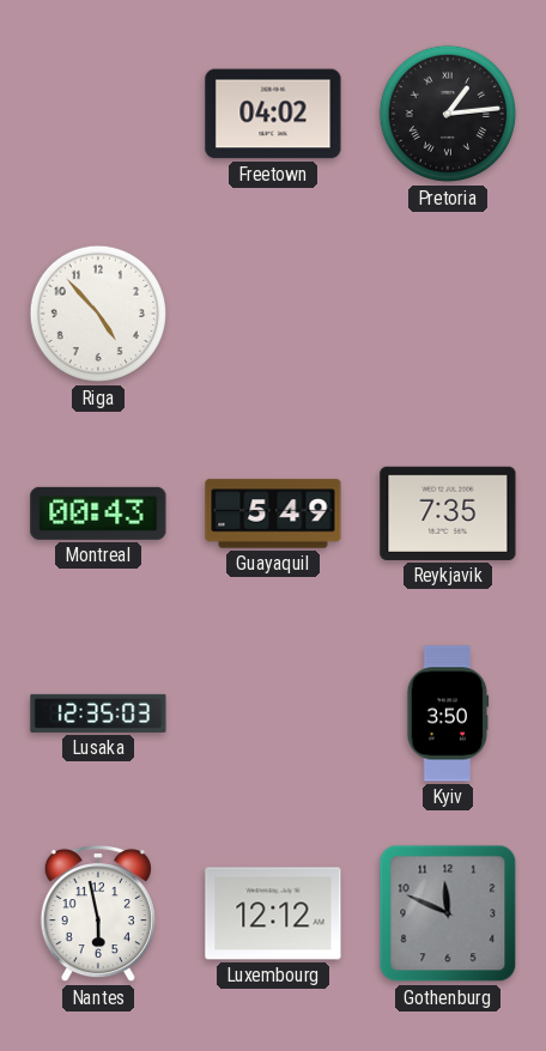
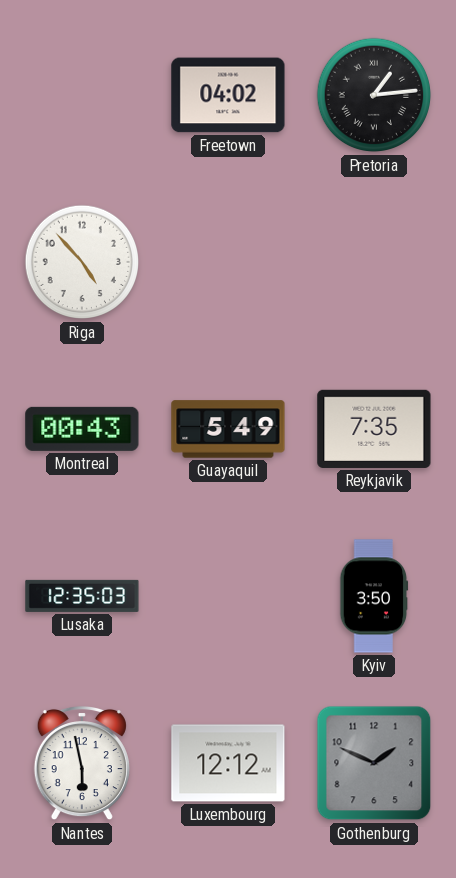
Gothenburg: 11:49 -> 1:49 (374, 763)
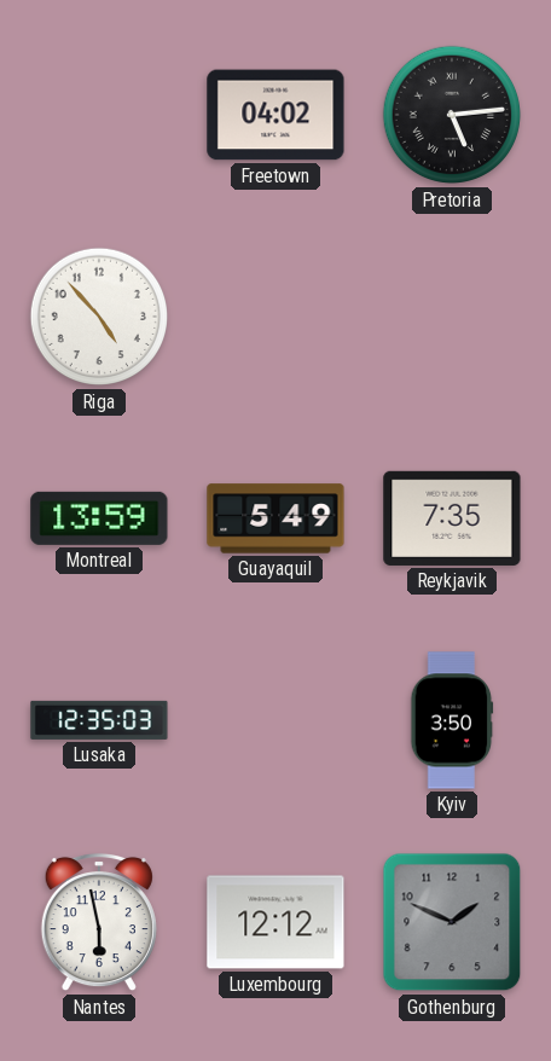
Pretoria: 1:14 -> 5:14 (452, 115)
Montreal: 00:43 -> 13:59 (99, 518)
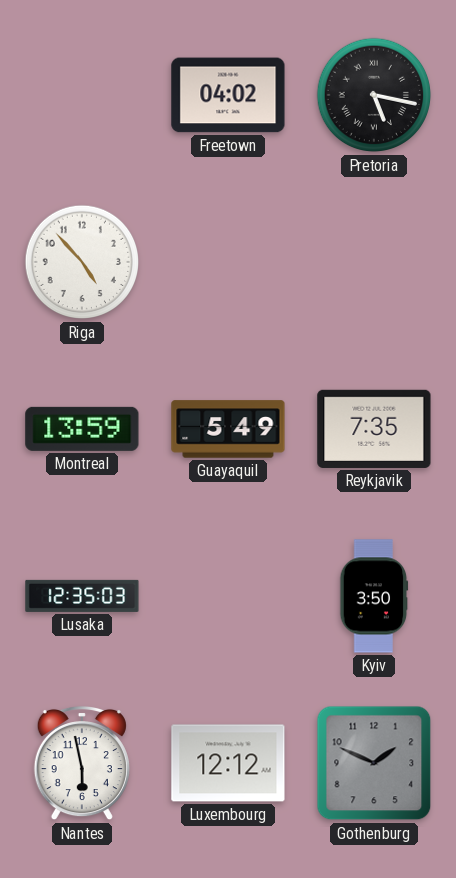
Pretoria: 5:14 -> 5:17 (374, 95)
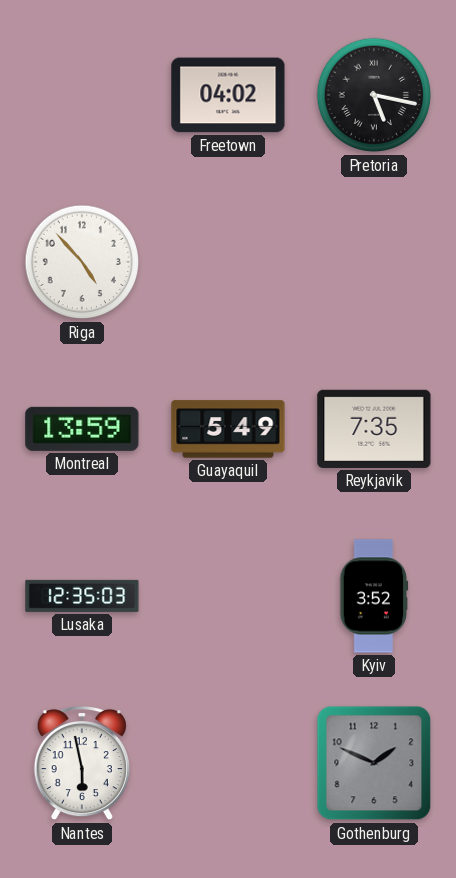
Kyiv: 3:50 -> 3:52 (374, 596)
Luxembourg: 12:12 -> none (228, 763)
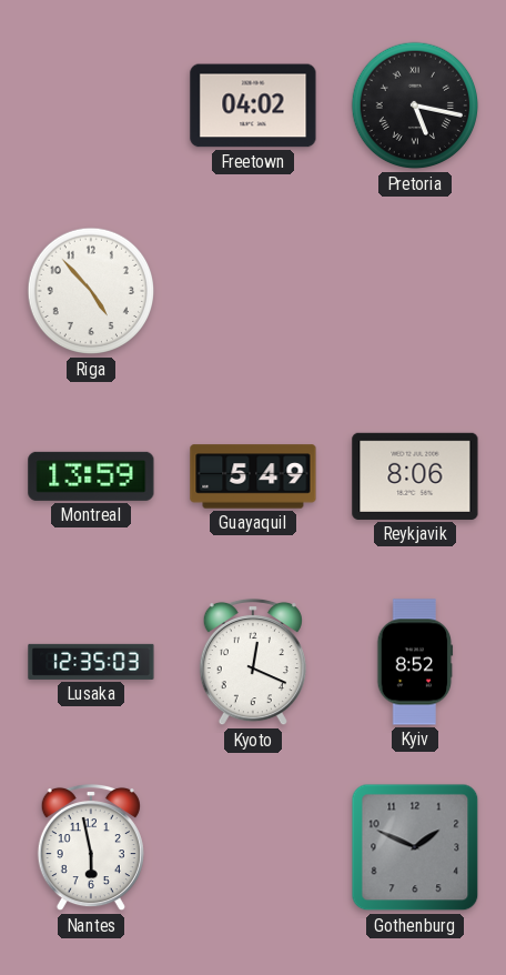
Reykjavik: 7:35 -> 8:06 (415, 476)
Kyoto: none -> 12:19 (253, 662)
Kyiv: 3:52 -> 8:52 (415, 662)
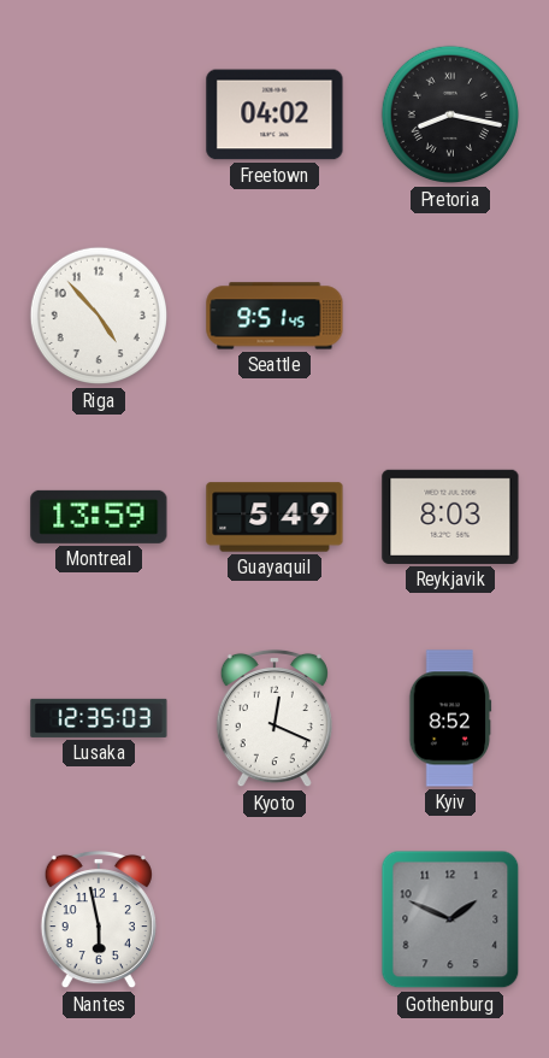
Pretoria: 5:17 -> 8:17 (450, 114)
Seattle: none -> 9:51 (274, 316)
Reykjavik: 8:06 -> 8:03 (450, 517)
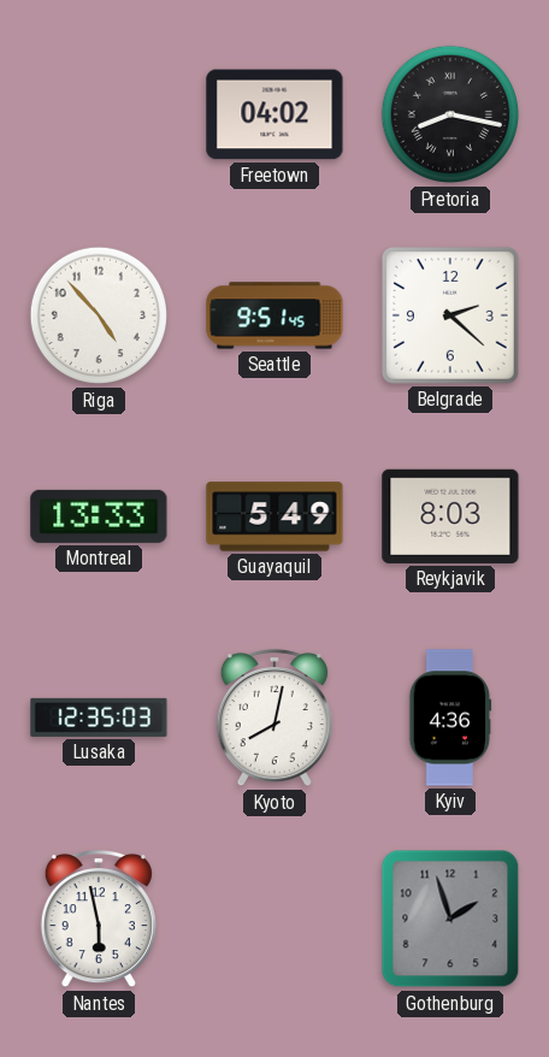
Belgrade: none -> 2:22 (450, 315)
Montreal: 13:59 -> 13:33 (99, 516)
Kyoto: 12:19 -> 8:02 (274, 718)
Kyiv: 8:52 -> 4:36 (450, 718)
Gothenburg: 1:49 -> 1:57 (450, 919)
